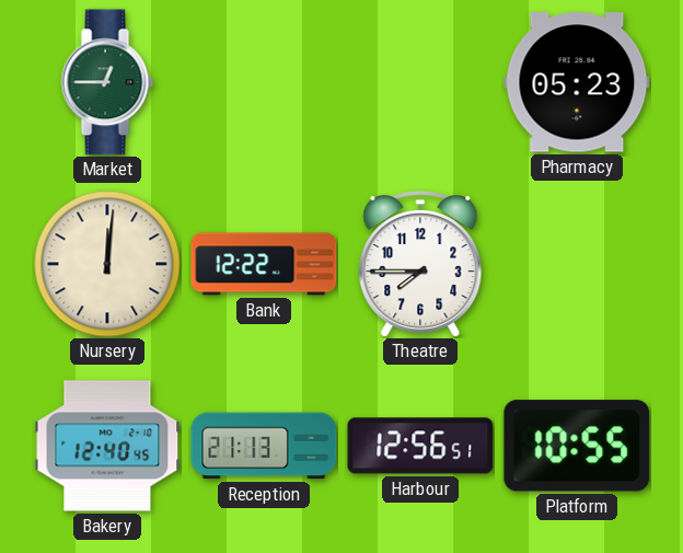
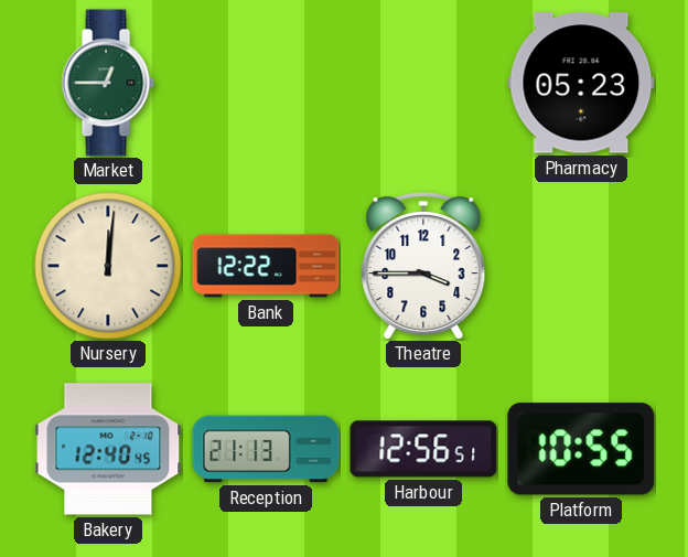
Theatre: 7:45 -> 3:45 (423, 266)
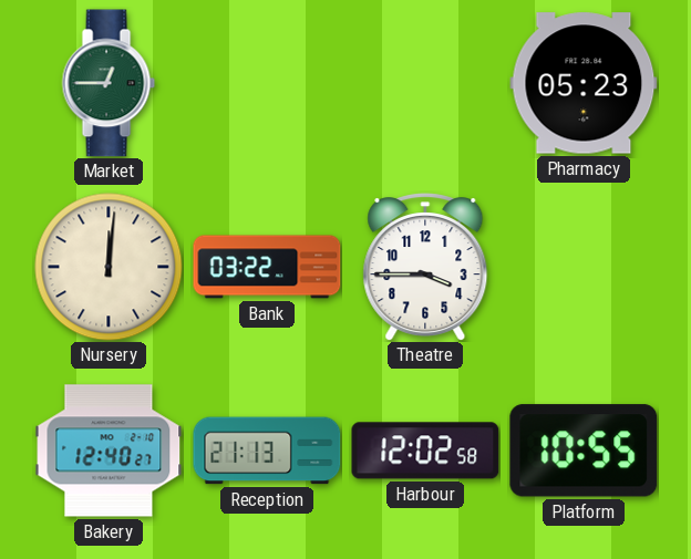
Bank: 12:22 -> 03:22 (267, 267)
Bakery: 12:40:45 -> 12:40:27 (109, 451)
Harbour: 12:56 -> 12:02 (425, 451)
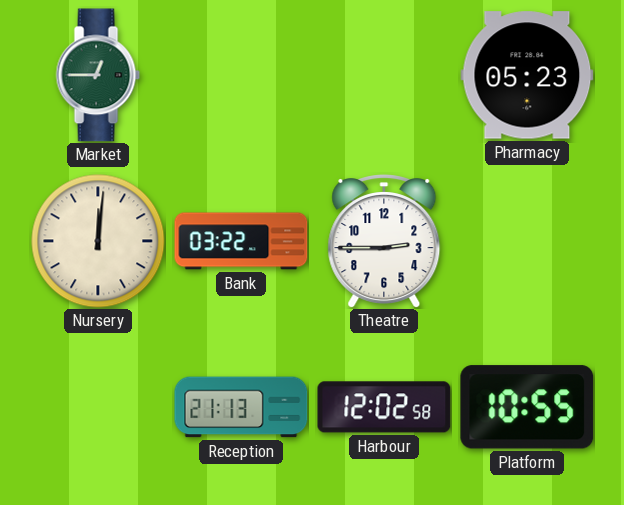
Theatre: 3:45 -> 2:45 (384, 241)
Bakery: 12:40 -> none (109, 451)
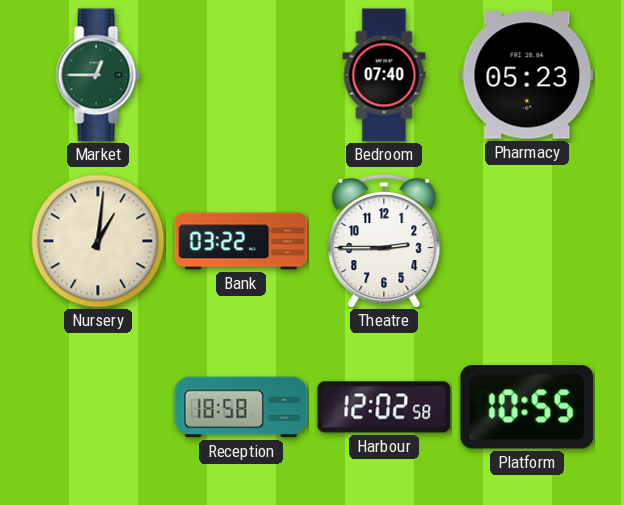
Bedroom: none -> 07:40 (384, 75)
Nursery: 12:01 -> 1:01 (98, 241)
Reception: 21:13 -> 18:58 (241, 407)
